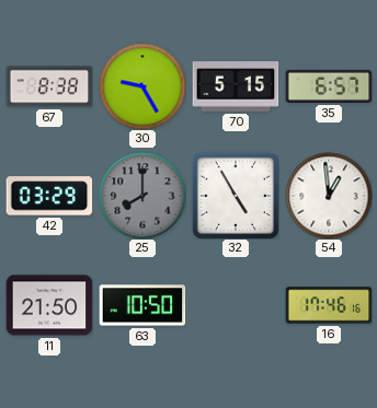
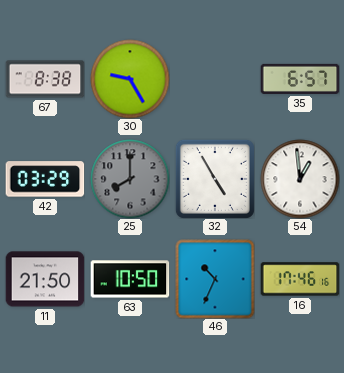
70: 5:15 -> none (236, 88)
46: none -> 10:34 (215, 279)
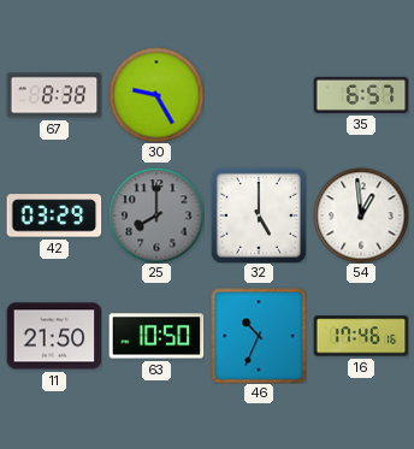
32: 4:55 -> 5:00 (259, 215)
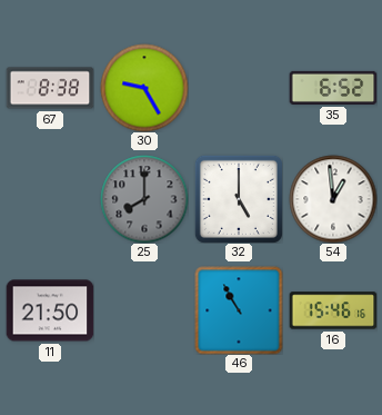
35: 6:57 -> 6:52 (333, 88)
42: 03:29 -> none (54, 215)
63: 10:50 -> none (156, 336)
46: 10:34 -> 10:55 (239, 310)
16: 17:46 -> 15:46 (333, 310)
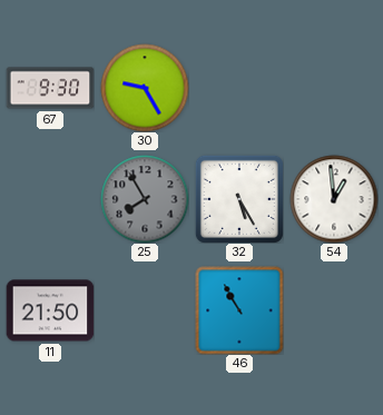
67: 8:38 -> 9:30 (50, 88)
35: 6:52 -> none (333, 88)
25: 8:00 -> 7:55 (145, 199)
32: 5:00 -> 5:25 (239, 199)
16: 15:46 -> none (333, 310)
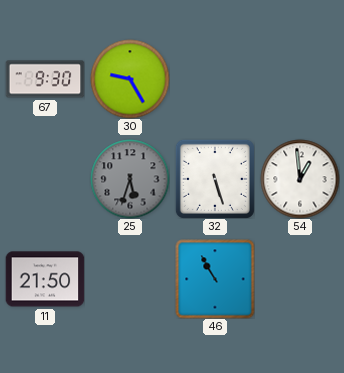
25: 7:55 -> 5:33 (130, 179)
32: 5:25 -> 5:27 (215, 179)
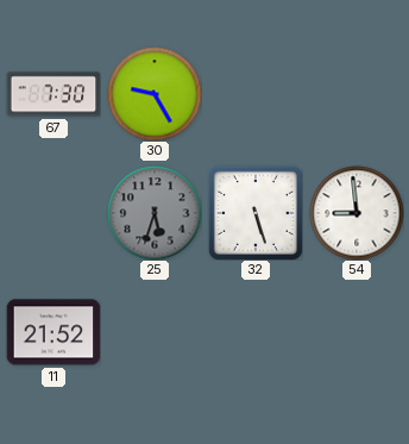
67: 9:30 -> 7:30 (54, 94)
54: 12:59 -> 8:59 (357, 213)
11: 21:50 -> 21:52 (54, 332)
46: 10:55 -> none (215, 279)
